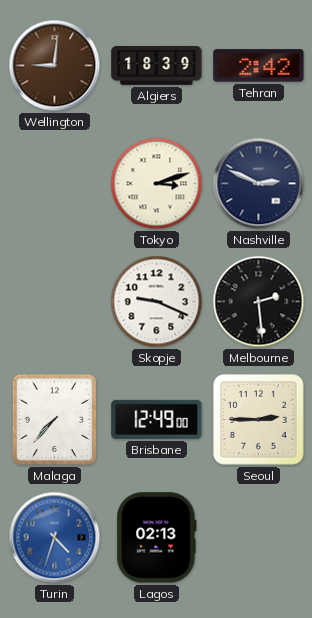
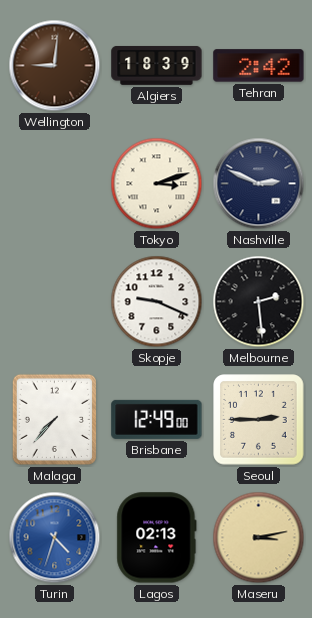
Maseru: none -> 3:13 (259, 538)
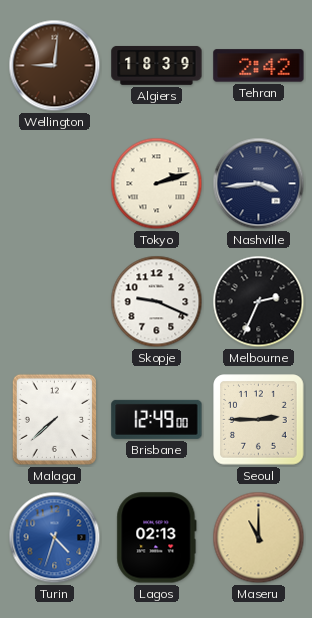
Tokyo: 3:12 -> 2:12 (157, 184)
Nashville: 2:49 -> 3:44 (259, 184)
Melbourne: 2:29 -> 2:34 (259, 302)
Malaga: 7:37 -> 7:38 (54, 419)
Maseru: 3:13 -> 11:00 (259, 538)
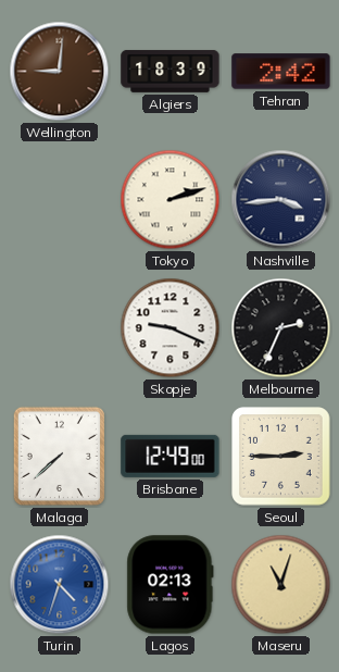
Maseru: 11:00 -> 11:03 (281, 585)
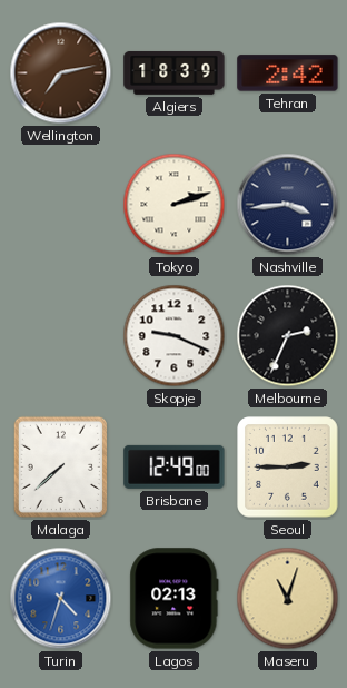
Wellington: 9:01 -> 7:13 (61, 73)
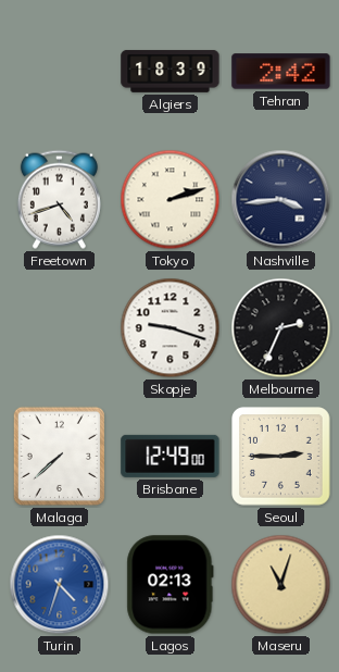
Wellington: 7:13 -> none (61, 73)
Freetown: none -> 4:42 (59, 199)
Skopje: 9:19 -> 9:18 (171, 328)
